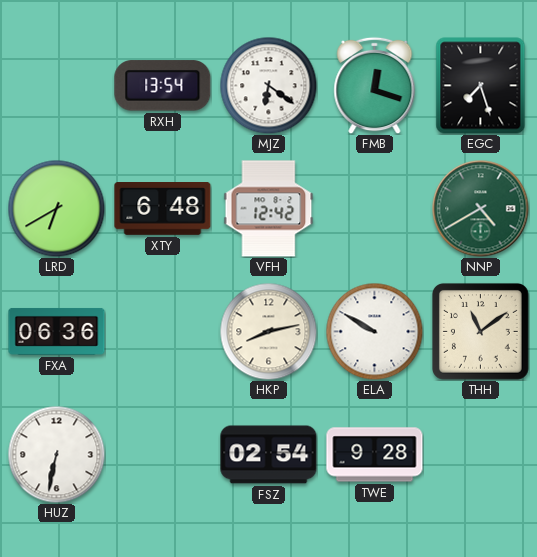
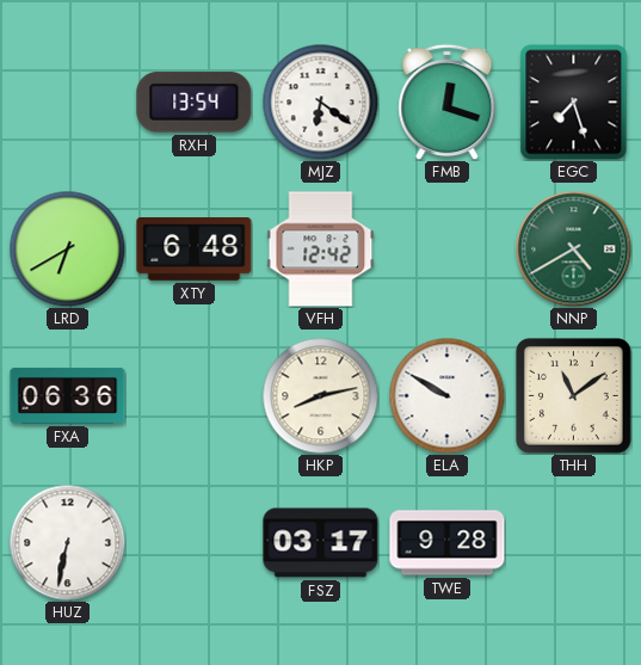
FSZ: 02:54 -> 03:17 (321, 543)
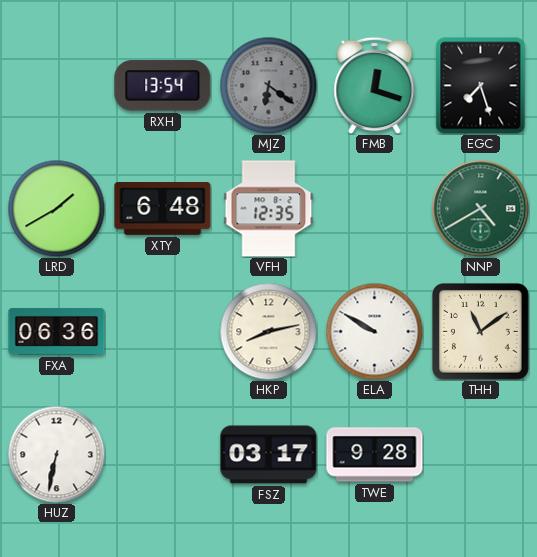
MJZ dial: white -> grey (268, 85)
LRD: 6:40 -> 1:40 (56, 208)
VFH: 12:42 -> 12:35 (269, 209)
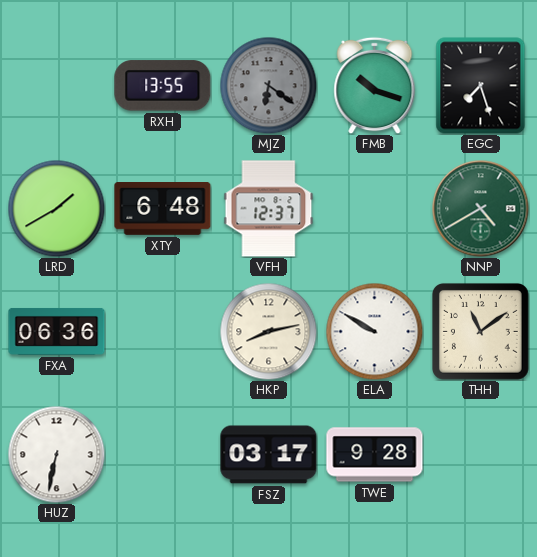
RXH: 13:54 -> 13:55 (163, 86)
FMB: 12:18 -> 10:18 (375, 85)
VFH: 12:35 -> 12:37 (269, 209)
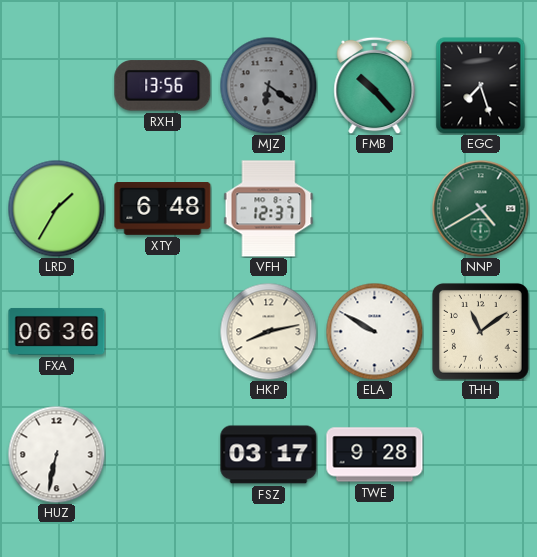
RXH: 13:55 -> 13:56 (163, 86)
FMB: 10:18 -> 10:23 (375, 85)
LRD: 1:40 -> 1:35 (56, 208)
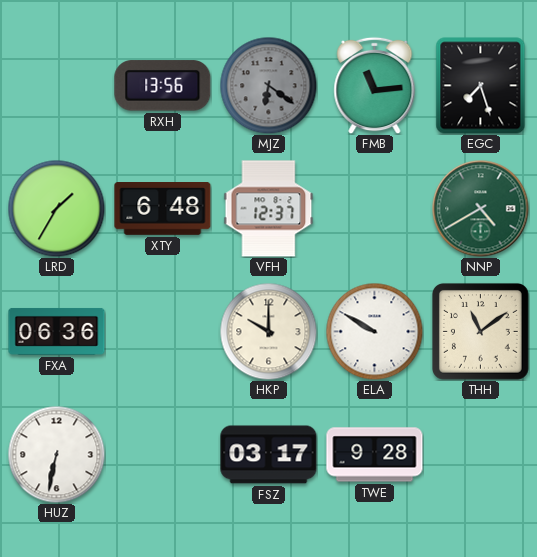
FMB: 10:23 -> 11:14 (375, 85)
HKP: 8:13 -> 10:00 (268, 331)
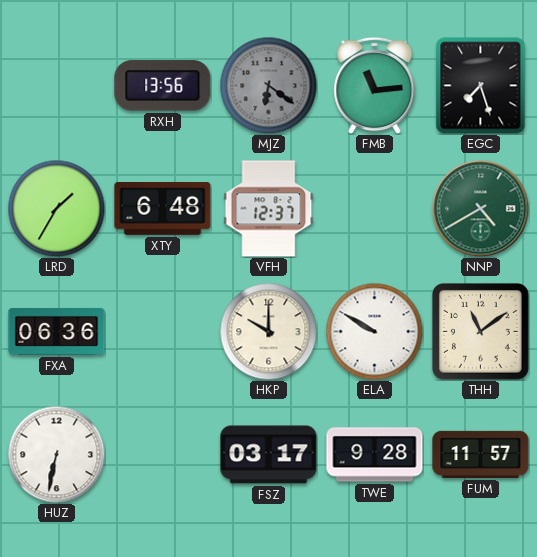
FUM: none -> 11:57 (481, 454)
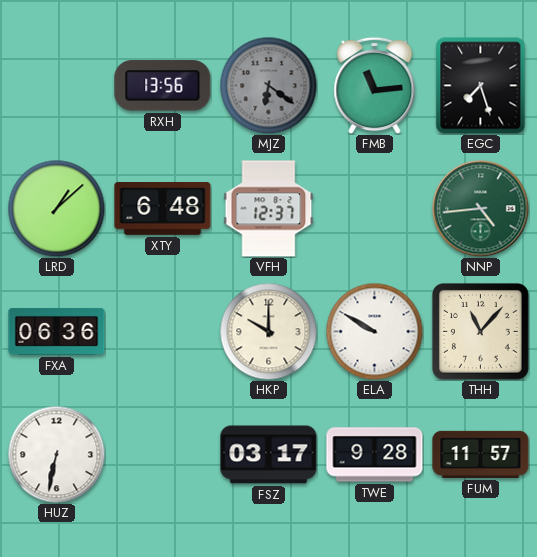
LRD: 1:35 -> 1:08 (56, 208)
NNP: 4:40 -> 4:44 (481, 209)
THH: 11:09 -> 11:07 (480, 331)
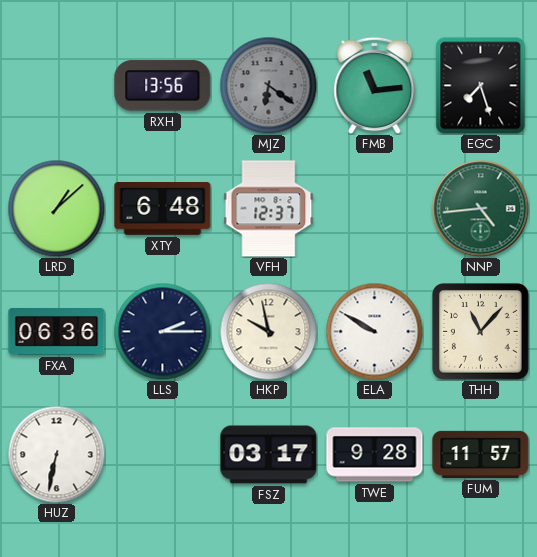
LLS: none -> 2:15 (162, 331)
HKP: 10:00 -> 9:58 (268, 331)
